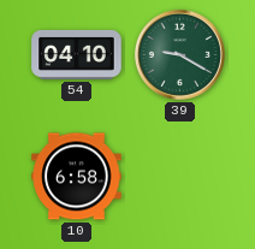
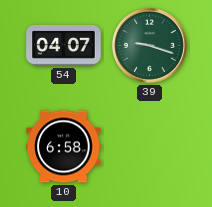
54: 04:10 -> 04:07 (64, 45)
39: 9:20 -> 9:18 (149, 45)
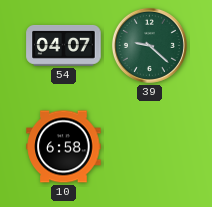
39: 9:18 -> 9:22 (149, 45)
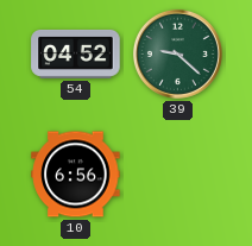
54: 04:07 -> 04:52 (76, 53)
10: 6:58 -> 6:56 (76, 175)
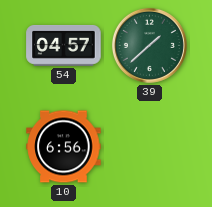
54: 04:52 -> 04:57 (64, 45)
39: 9:22 -> 1:38 (149, 45)
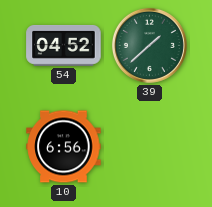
54: 04:57 -> 04:52 (64, 45)
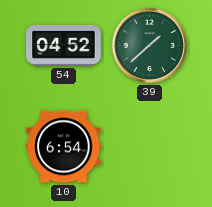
10: 6:56 -> 6:54 (64, 147)
